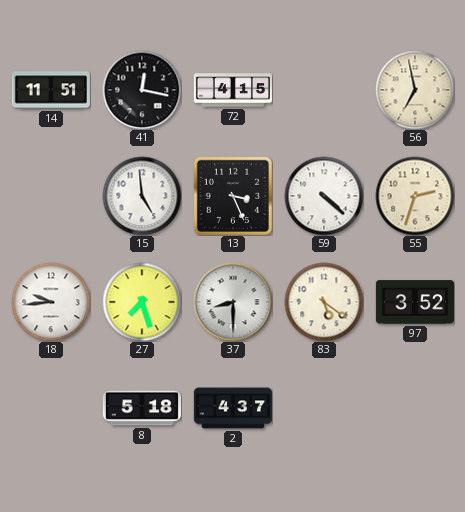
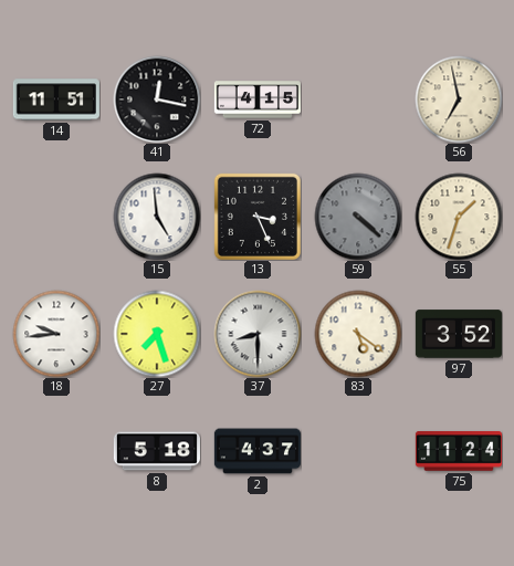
59 dial: white -> grey (358, 217)
55: 2:33 -> 1:33 (459, 217)
75: none -> 11:24 (459, 451)
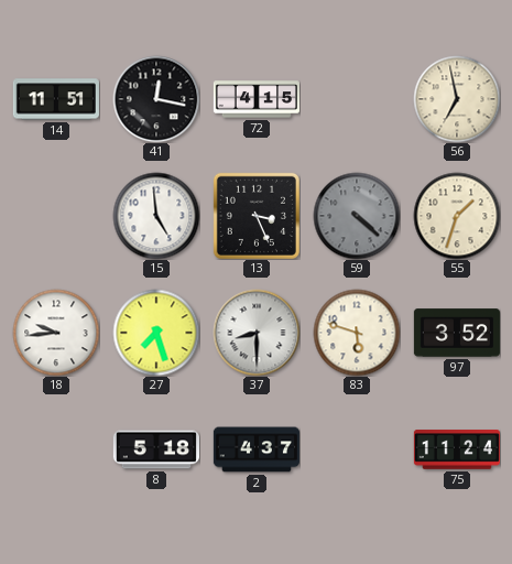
83: 5:21 -> 5:48 (357, 333)
